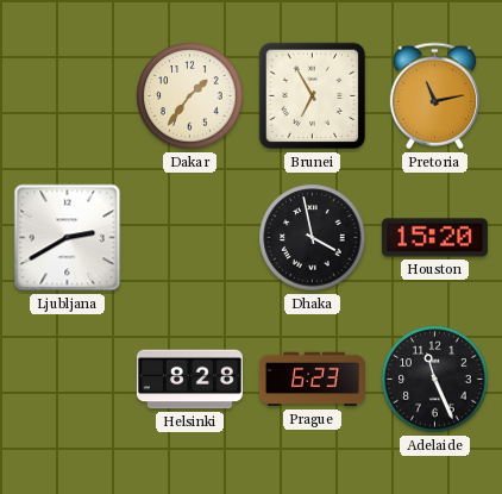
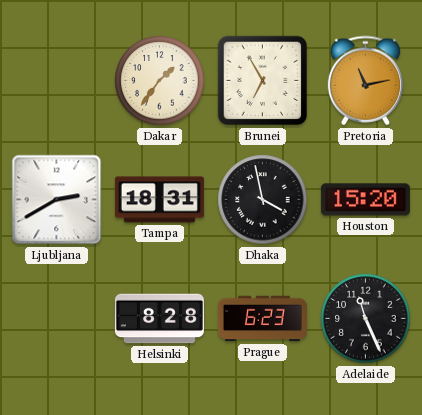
Tampa: none -> 18:31 (159, 200)
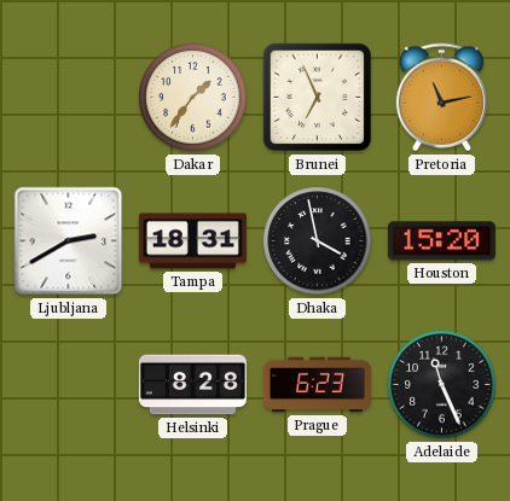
Brunei: 6:55 -> 6:56 (318, 98)
